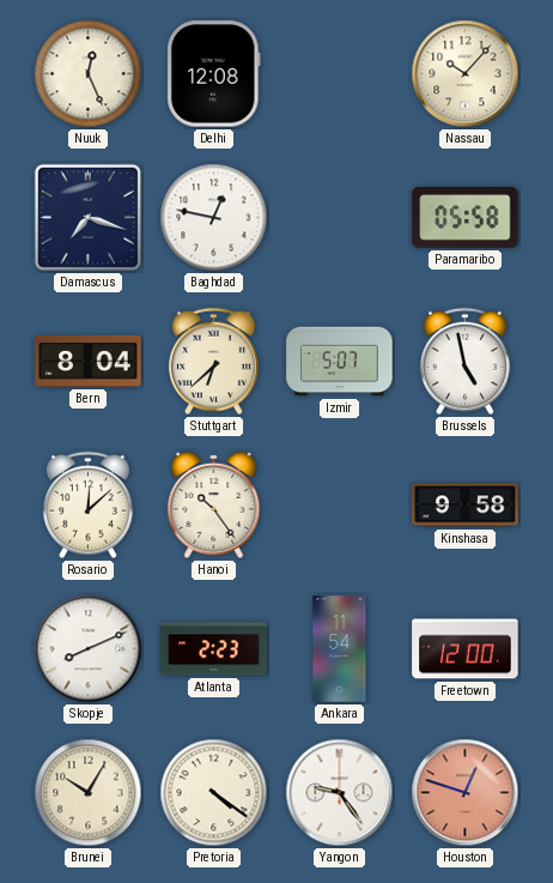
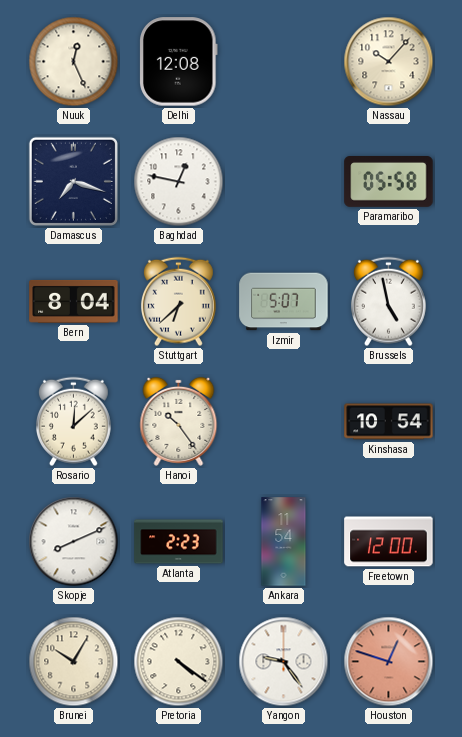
Kinshasa: 9:58 -> 10:54 (389, 422)
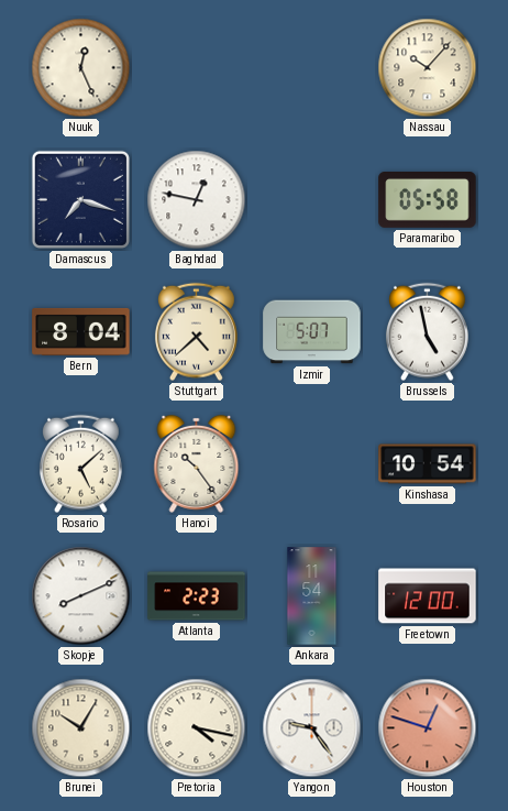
Delhi: 12:08 -> none (179, 62)
Stuttgart: 6:38 -> 4:38 (196, 332)
Rosario: 12:08 -> 5:08 (80, 464)
Pretoria: 4:21 -> 4:17 (197, 728)
